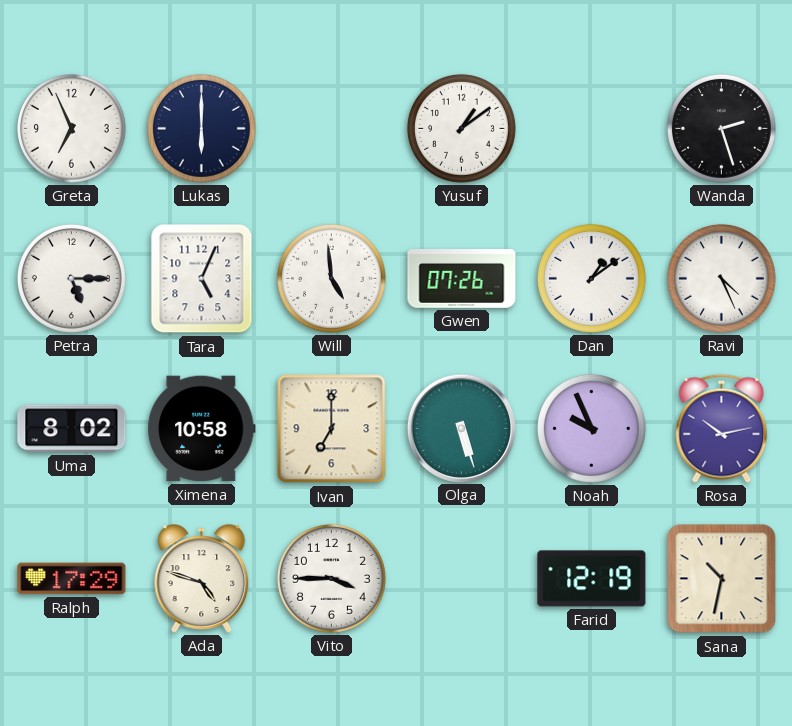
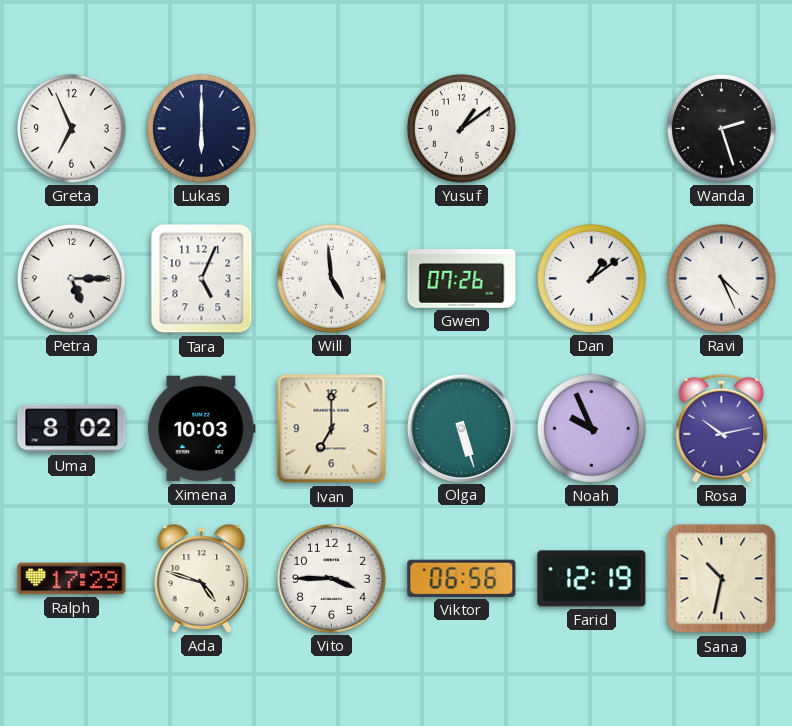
Ximena: 10:58 -> 10:03 (202, 429)
Viktor: none -> 06:56 (462, 578)
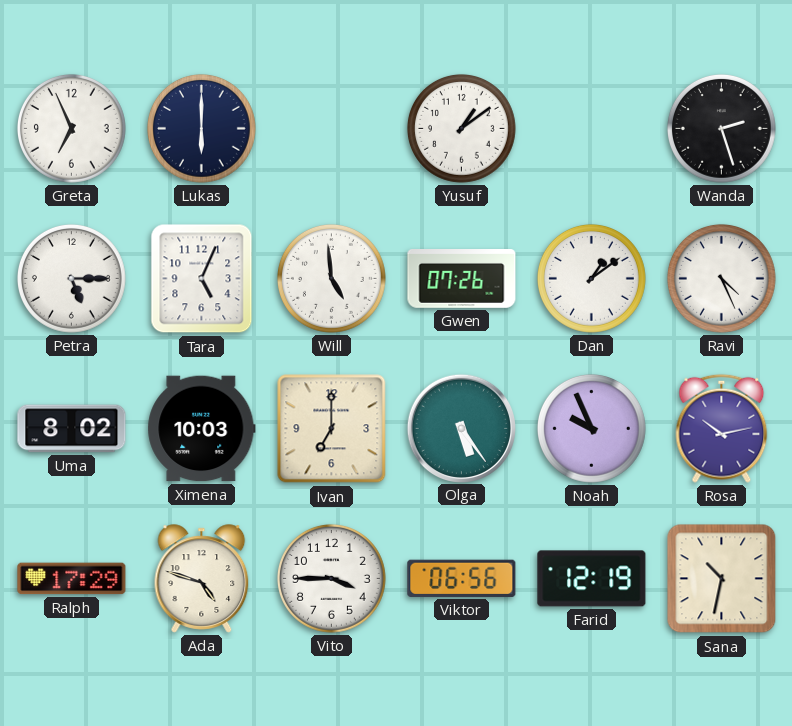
Olga: 5:27 -> 5:24 (461, 428)
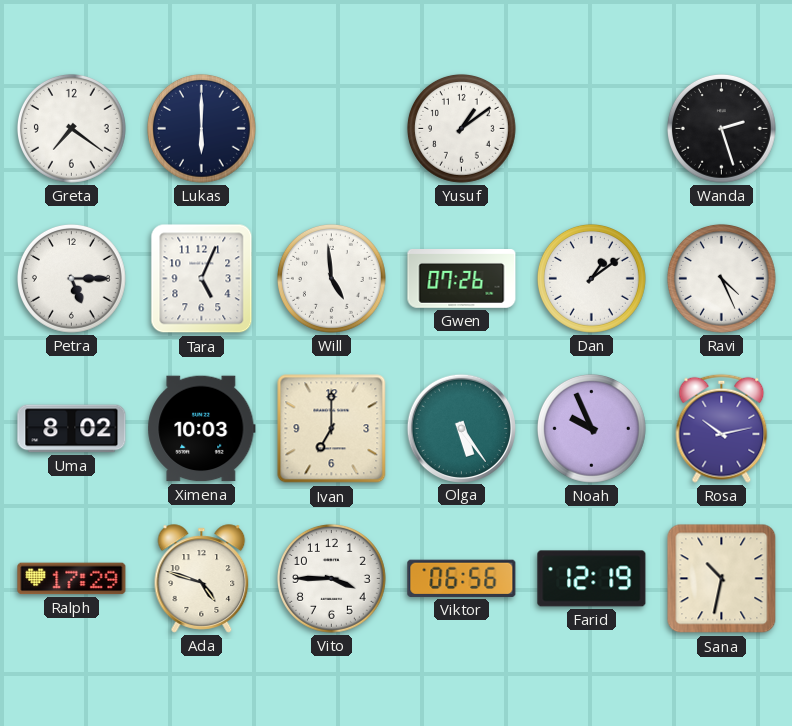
Greta: 6:56 -> 7:21 (71, 128)
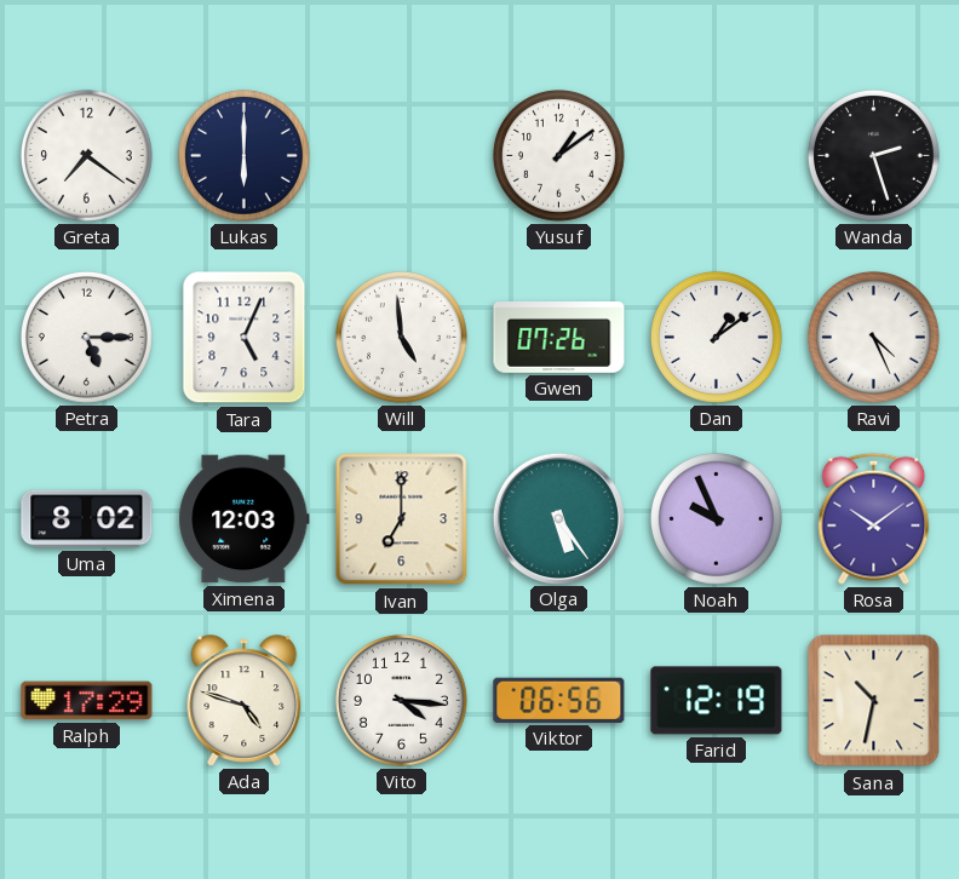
Ximena: 10:03 -> 12:03 (245, 519)
Rosa: 10:13 -> 10:09 (874, 518)
Vito: 3:45 -> 4:16 (401, 700)
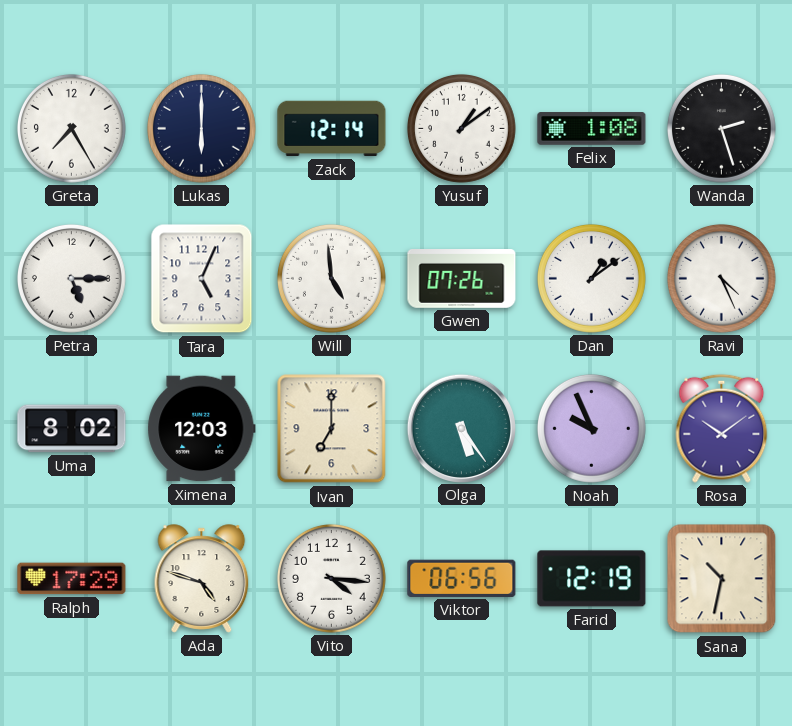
Greta: 7:21 -> 7:25 (71, 128)
Zack: none -> 12:14 (332, 129)
Felix: none -> 1:08 (592, 129)
